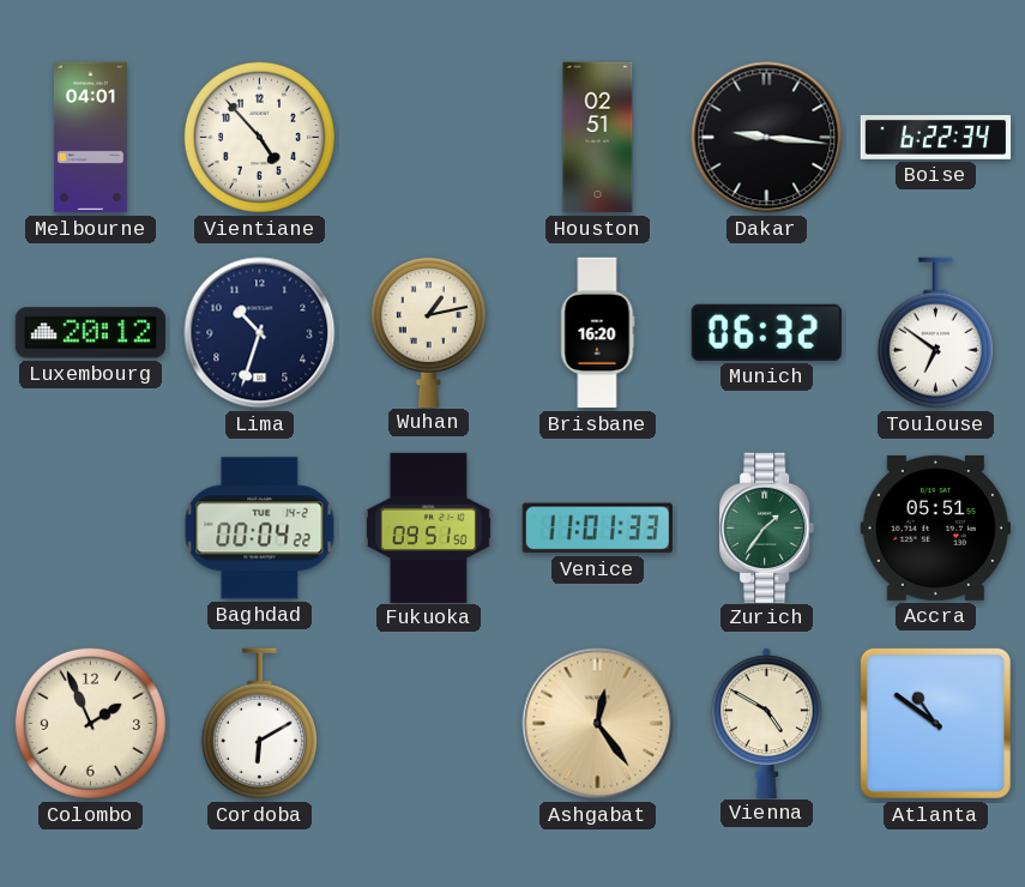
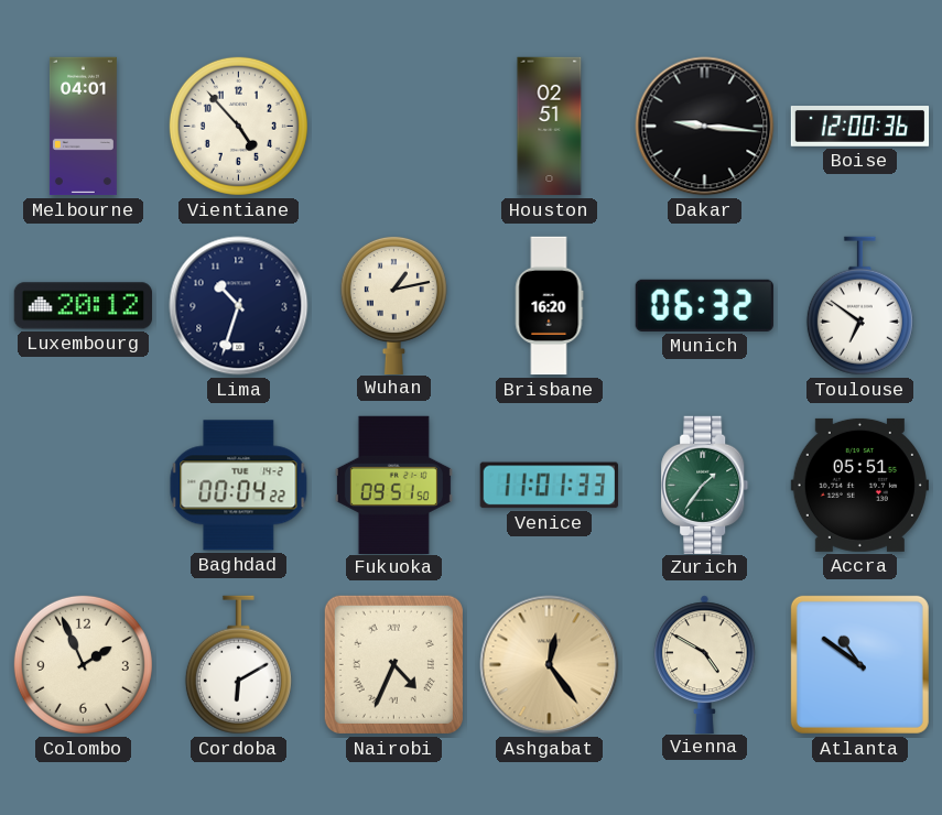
Boise: 6:22 -> 12:00 (860, 127)
Nairobi: none -> 4:34 (393, 664)
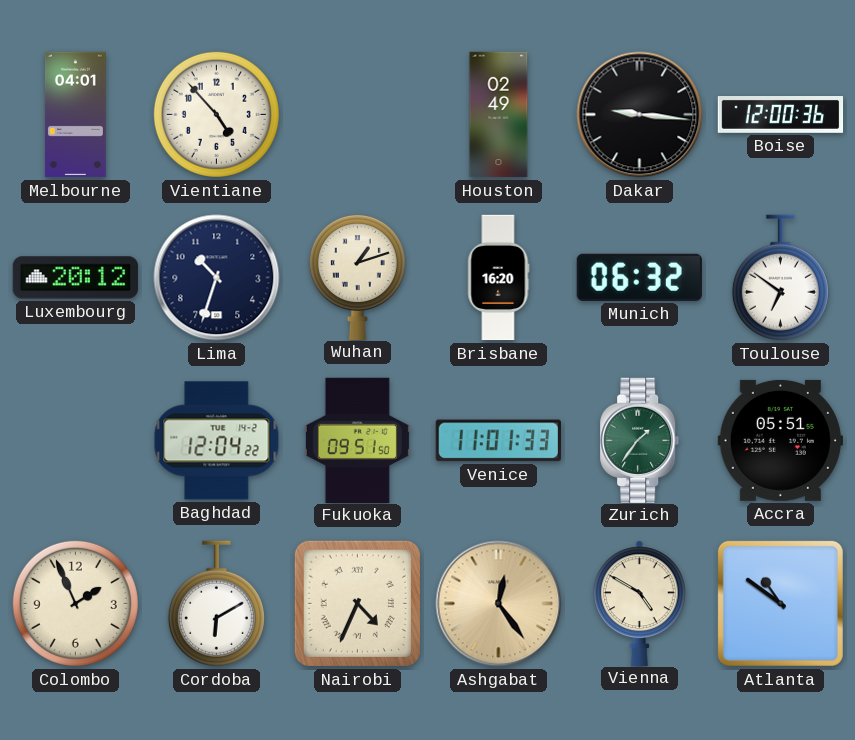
Houston: 02:51 -> 02:49 (499, 115)
Wuhan: 1:13 -> 1:12 (357, 276)
Baghdad: 00:04 -> 12:04 (217, 441)
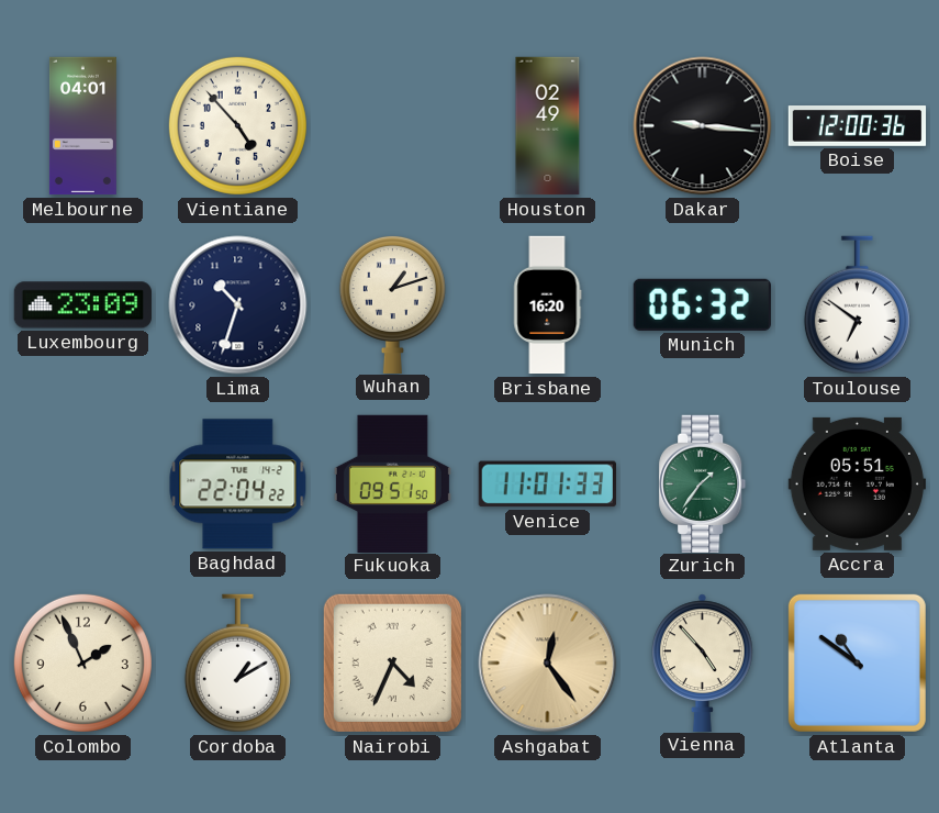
Luxembourg: 20:12 -> 23:09 (82, 305)
Baghdad: 12:04 -> 22:04 (238, 485)
Cordoba: 6:10 -> 1:10 (237, 664)
Vienna: 4:50 -> 4:53 (702, 662)
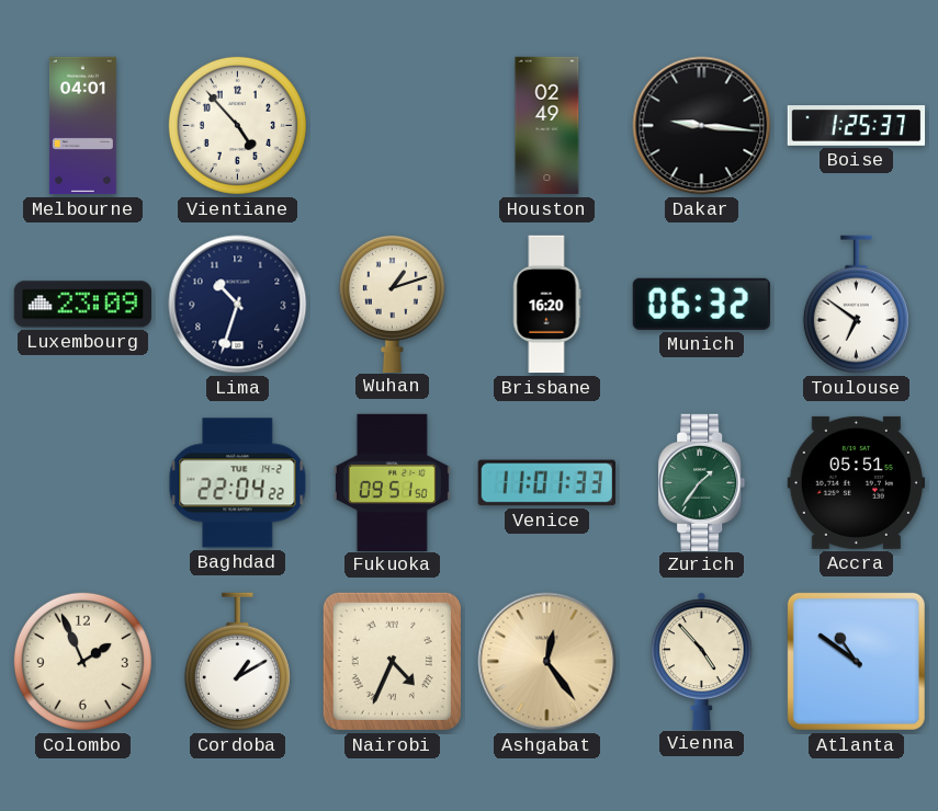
Boise: 12:00 -> 1:25 (857, 126)
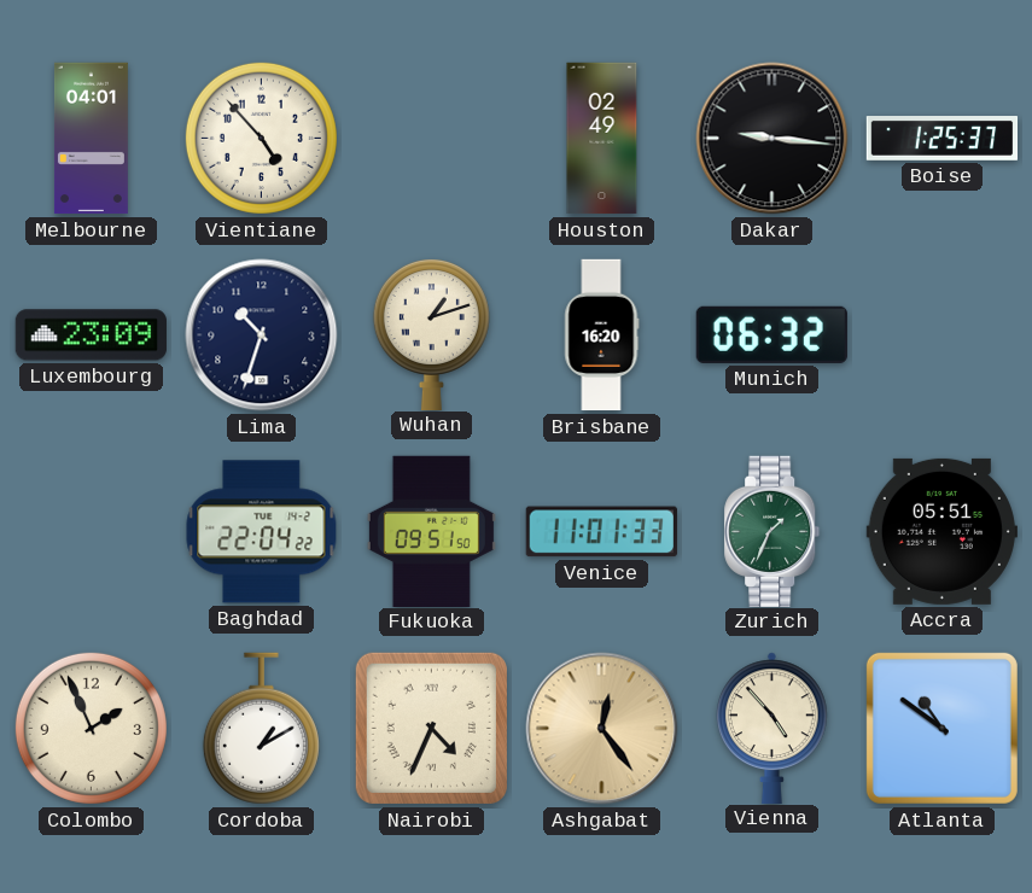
Toulouse: 6:51 -> none (856, 305)
Zurich: 1:36 -> 1:34 (772, 531)
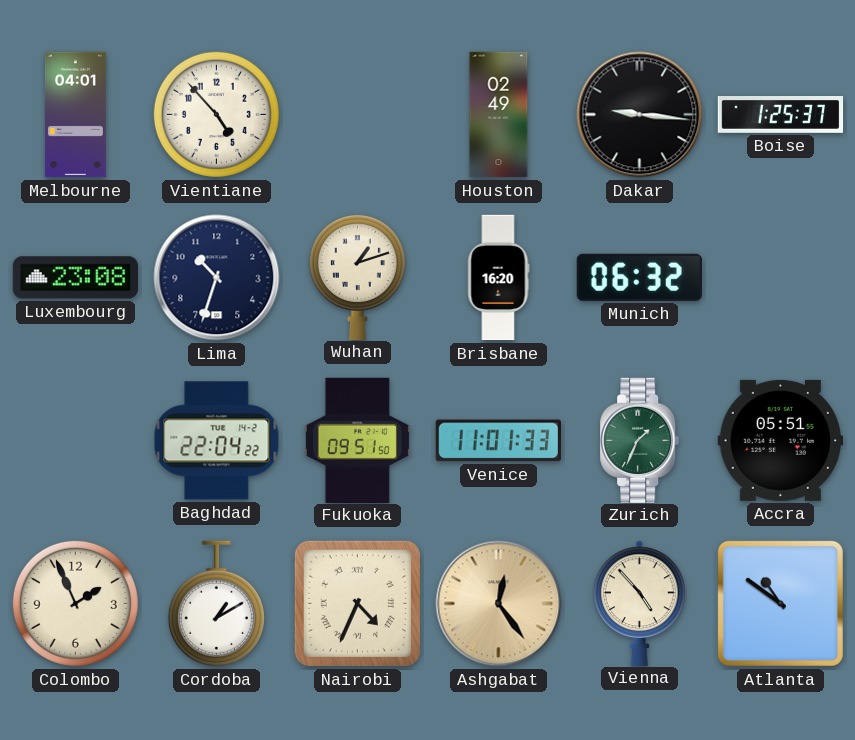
Luxembourg: 23:09 -> 23:08 (75, 278)
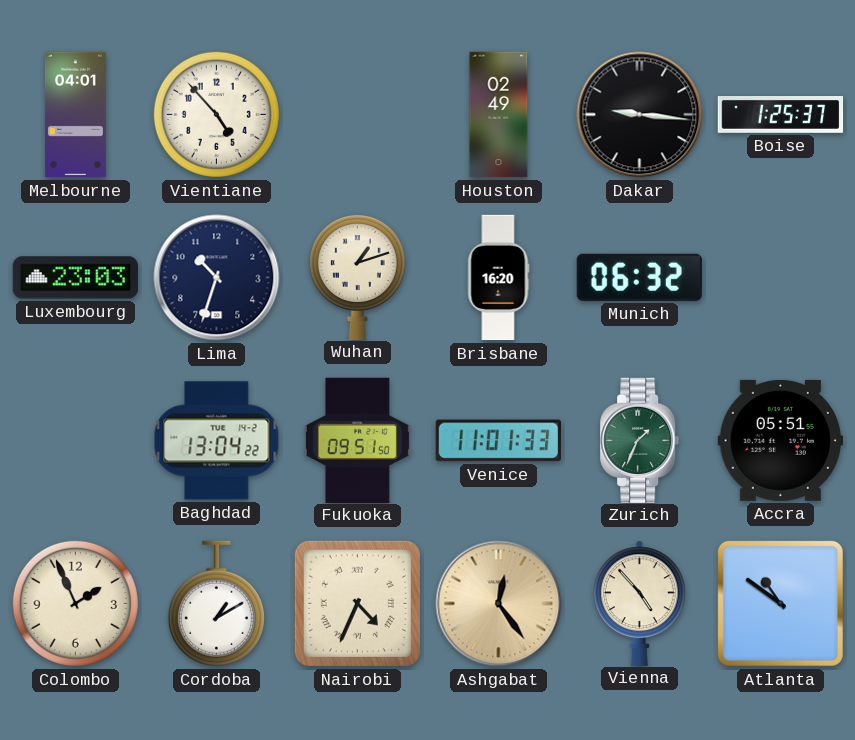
Luxembourg: 23:08 -> 23:03 (75, 278)
Baghdad: 22:04 -> 13:04 (217, 441)
